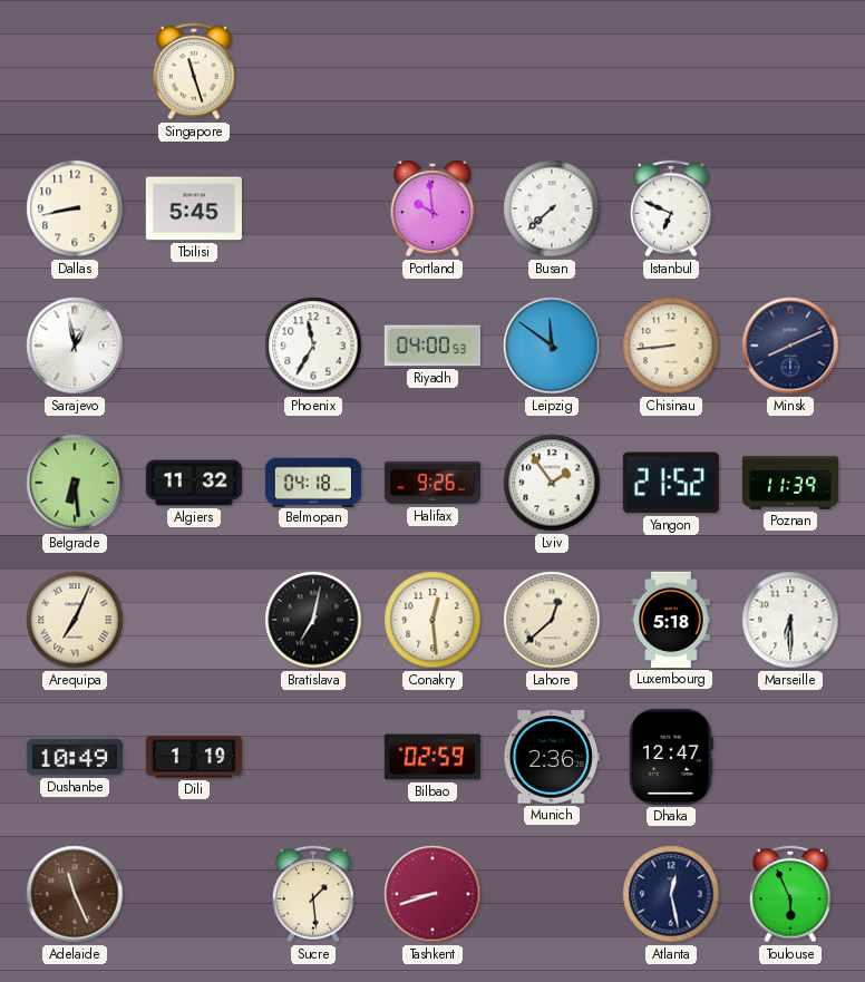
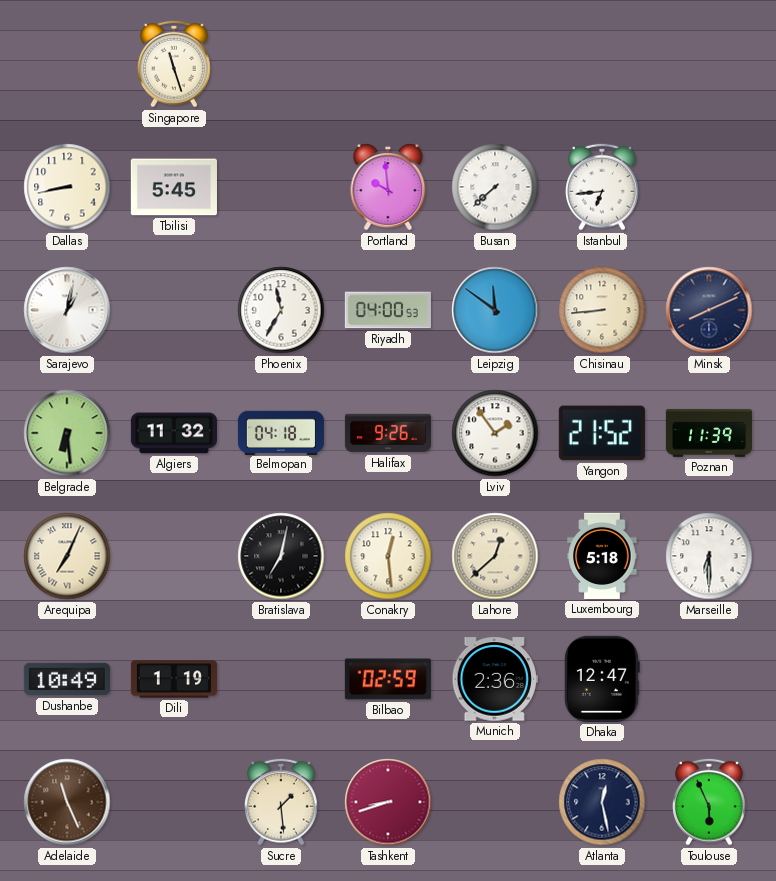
Istanbul: 6:49 -> 6:44 (603, 187)
Sarajevo: 12:58 -> 1:02 (67, 310)
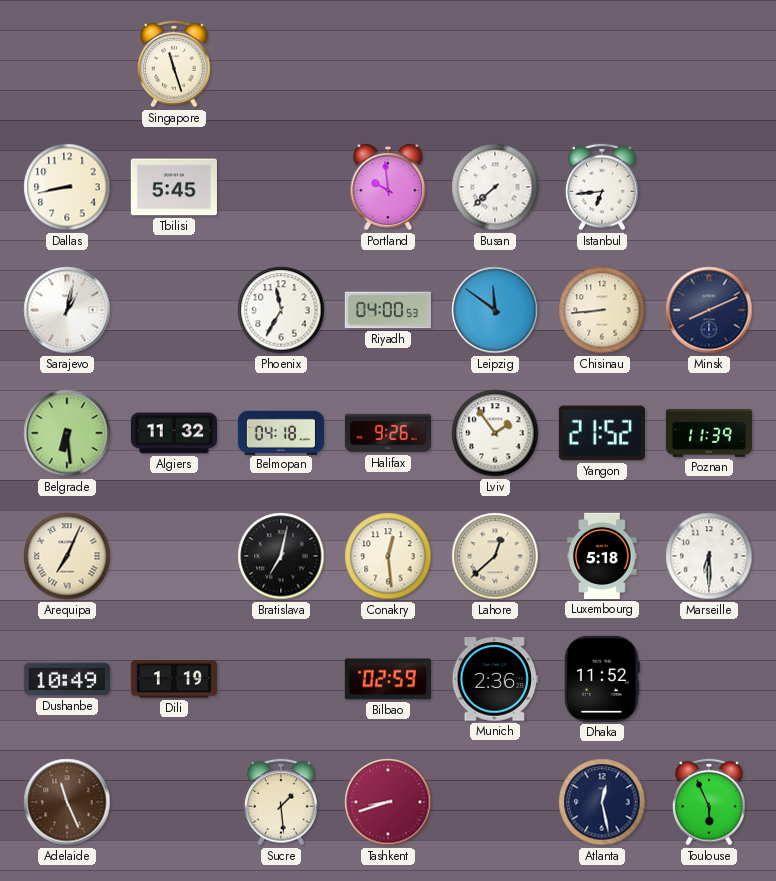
Dhaka: 12:47 -> 11:52 (602, 679)
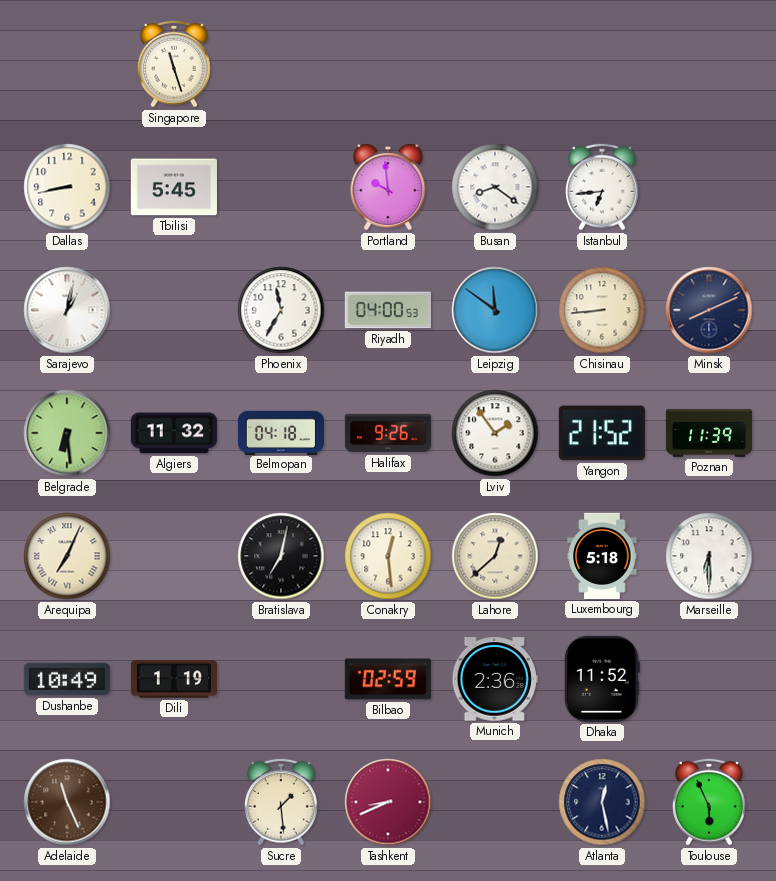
Busan: 7:38 -> 8:21 (495, 187)
Tashkent: 8:42 -> 8:41 (388, 802)
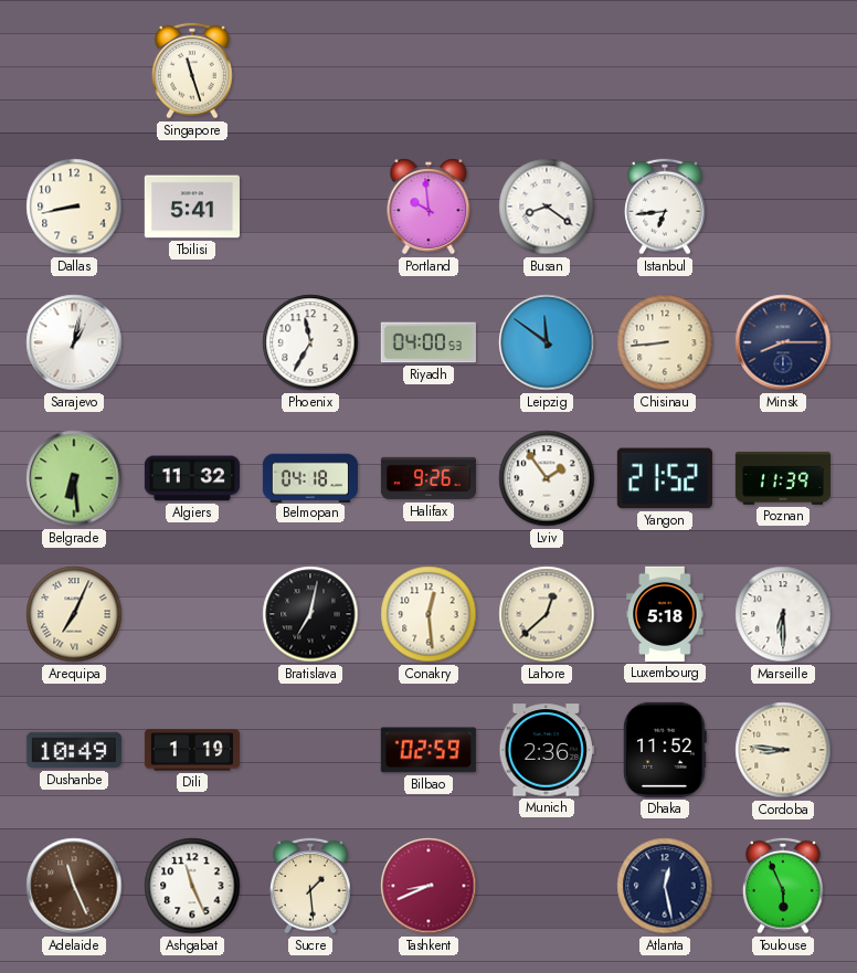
Tbilisi: 5:45 -> 5:41 (192, 207)
Minsk: 8:11 -> 8:15 (783, 342)
Cordoba: none -> 8:46 (783, 750)
Ashgabat: none -> 11:26 (192, 886)
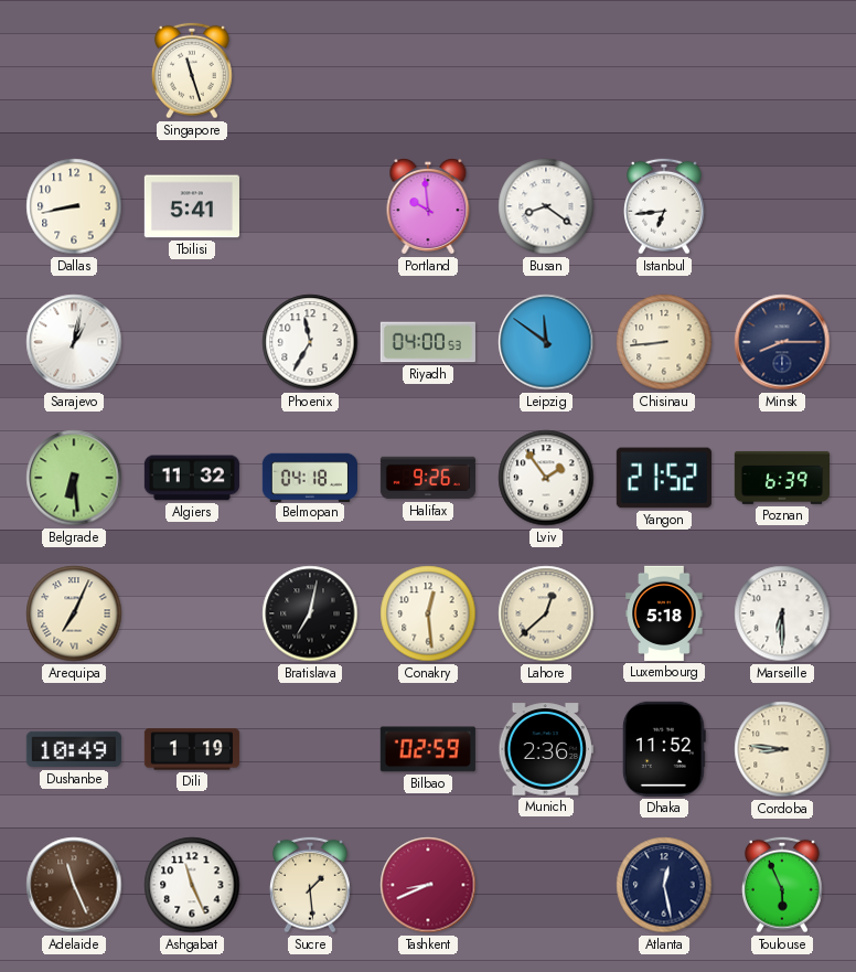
Poznan: 11:39 -> 6:39 (781, 478)
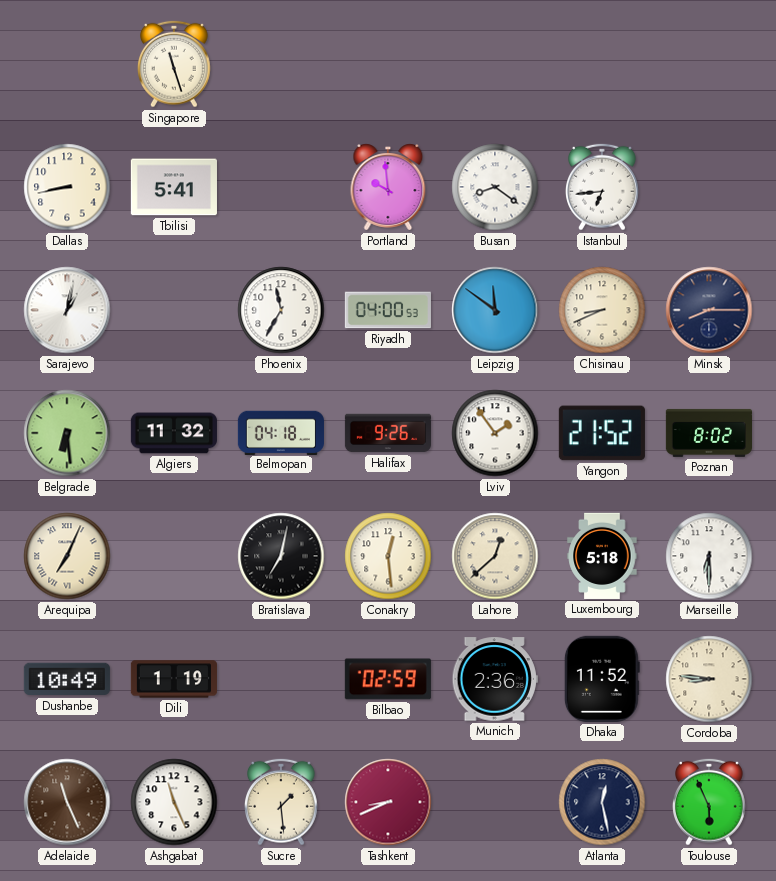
Chisinau: 8:44 -> 8:41 (602, 310)
Poznan: 6:39 -> 8:02 (708, 433)
